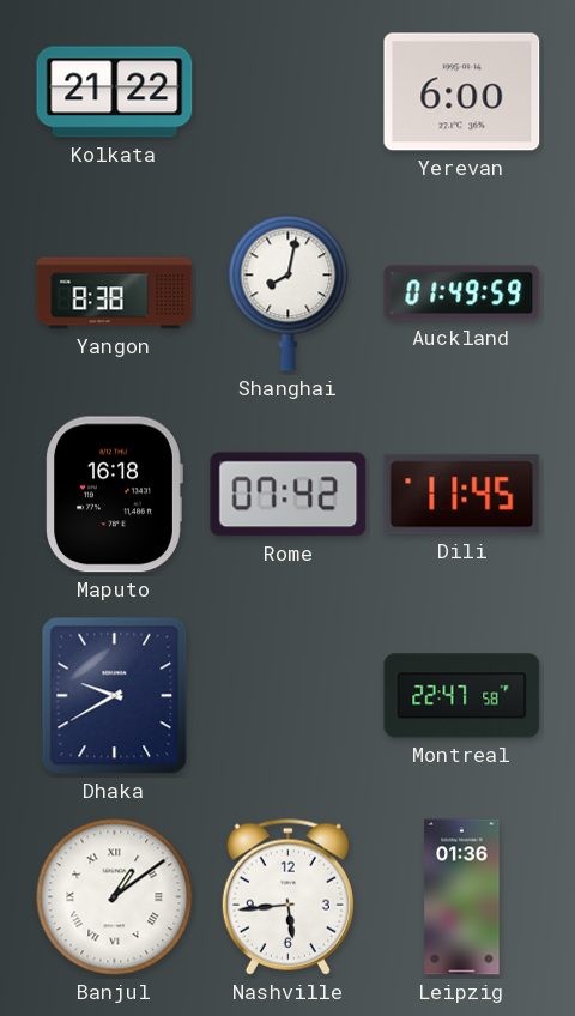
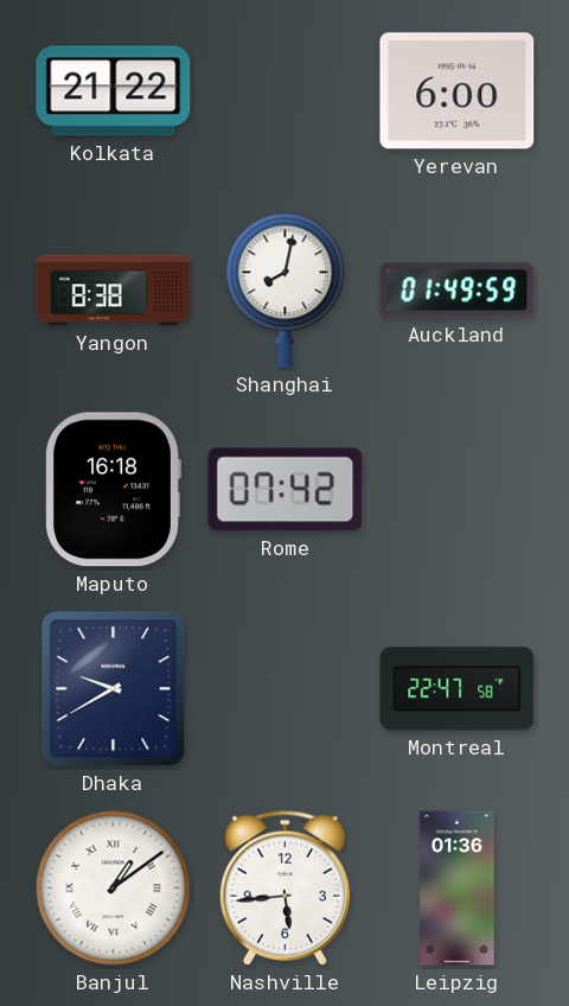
Dili: 11:45 -> none (462, 495)
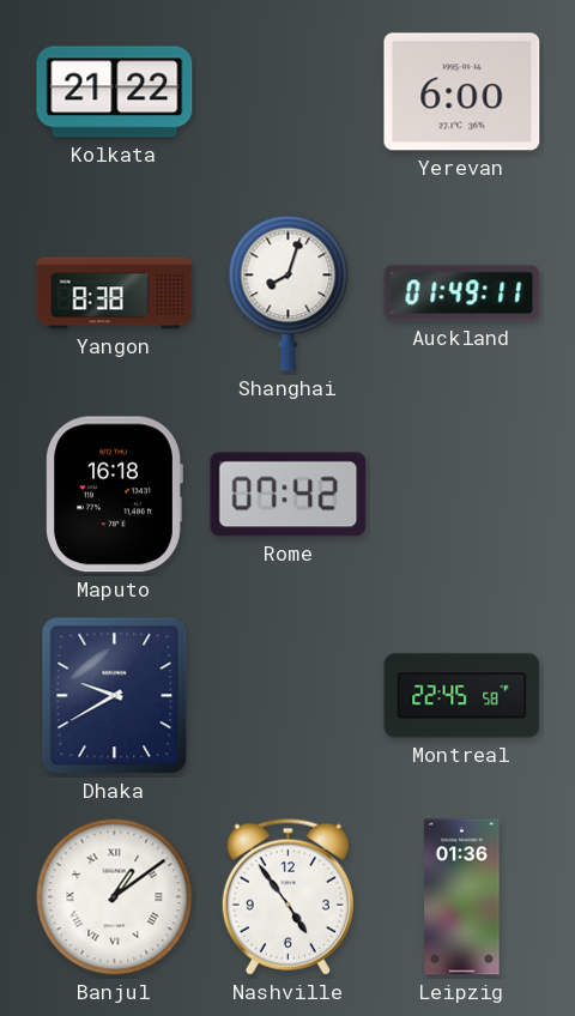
Shanghai: 8:02 -> 8:03 (289, 294)
Auckland: 01:49:59 -> 01:49:11 (462, 294)
Montreal: 22:47 -> 22:45 (462, 696)
Nashville: 5:44 -> 4:54 (287, 896)
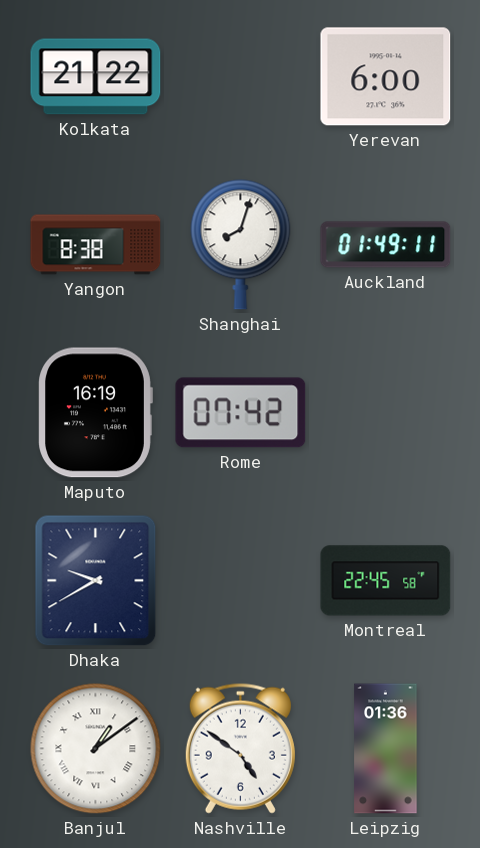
Maputo: 16:18 -> 16:19 (95, 413)
Nashville: 4:54 -> 4:51 (240, 748)
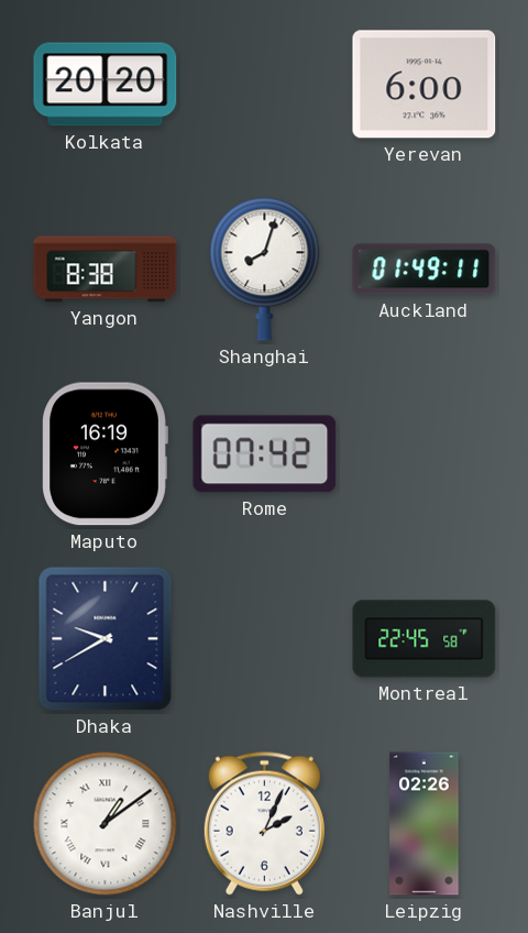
Kolkata: 21:22 -> 20:20 (106, 85)
Nashville: 4:51 -> 2:04 (264, 823)
Leipzig: 01:36 -> 02:26 (425, 824)
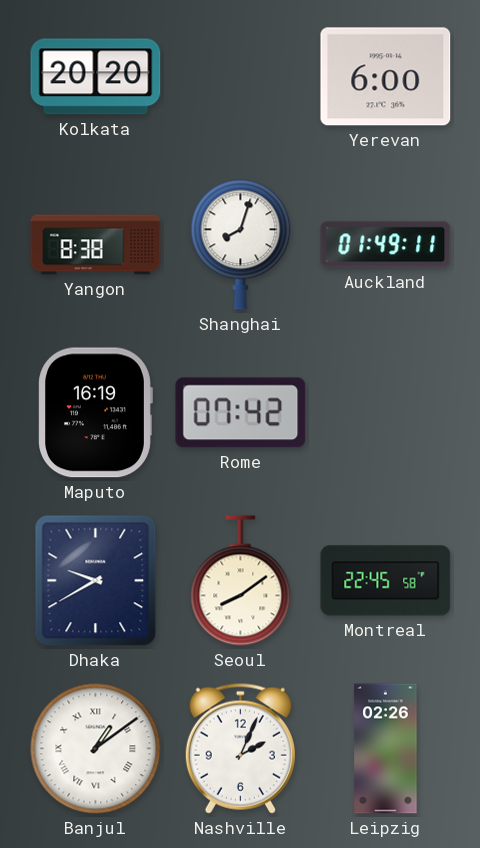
Seoul: none -> 8:09 (241, 581)
